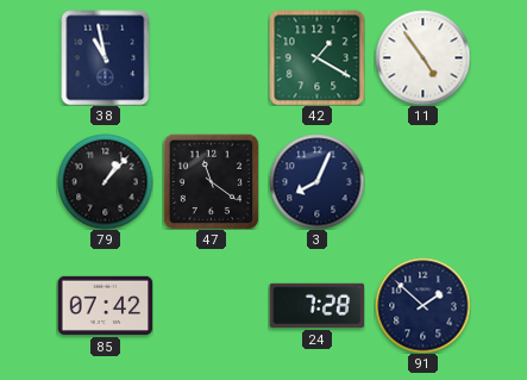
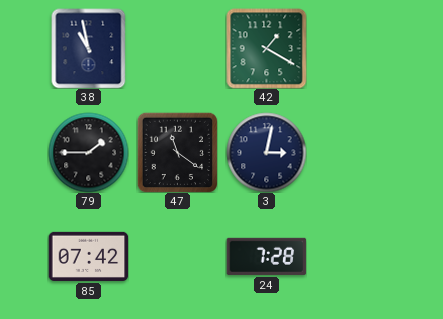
11: 4:54 -> none (422, 57)
79: 1:07 -> 1:45 (88, 152)
3: 8:04 -> 3:02 (266, 152)
91: 1:52 -> none (422, 305)
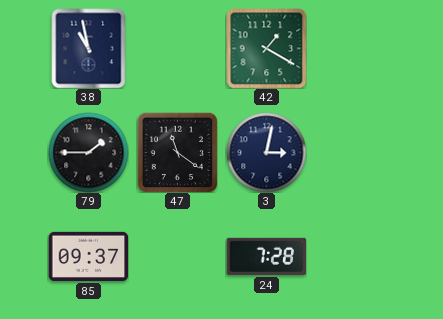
85: 07:42 -> 09:37 (88, 256)
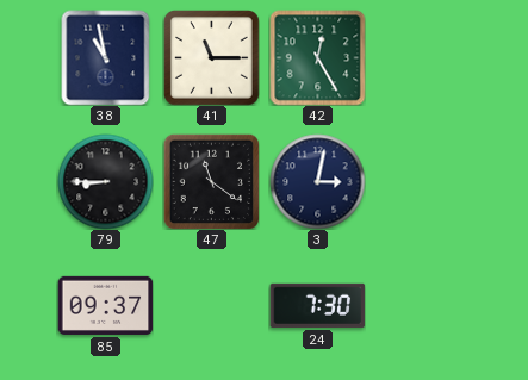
41: none -> 11:15 (212, 58)
42: 1:20 -> 12:25 (317, 57)
79: 1:45 -> 8:45 (105, 181)
24: 7:28 -> 7:30 (317, 305)
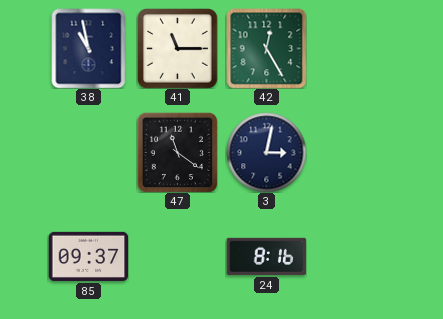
79: 8:45 -> none (105, 181)
24: 7:30 -> 8:16 (266, 256)
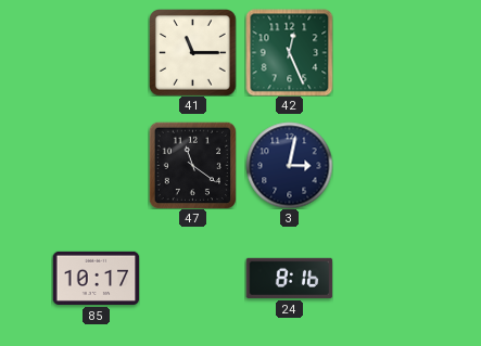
38: 10:58 -> none (89, 48)
42: 12:25 -> 12:26 (289, 52)
85: 09:37 -> 10:17 (96, 278)
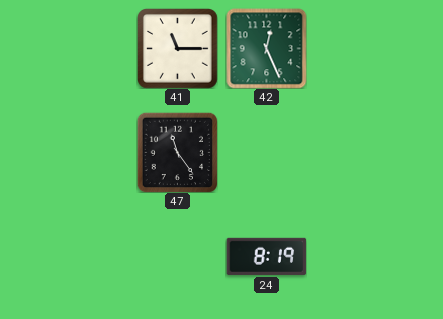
47: 11:21 -> 11:24 (177, 152)
3: 3:02 -> none (289, 165)
85: 10:17 -> none (96, 278)
24: 8:16 -> 8:19 (266, 256)
